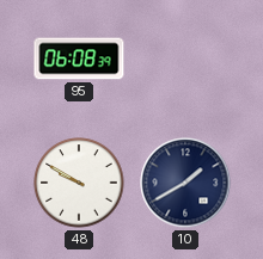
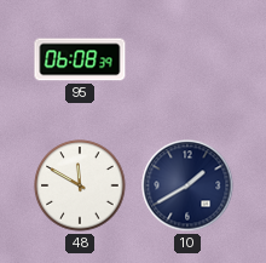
48: 9:50 -> 11:50 (80, 185)
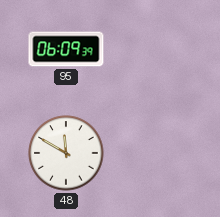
95: 06:08 -> 06:09 (66, 49)
10: 1:40 -> none (187, 185)
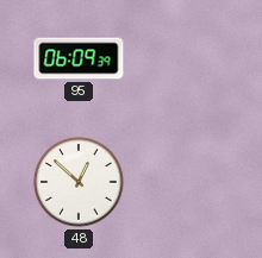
48: 11:50 -> 12:52 (79, 182)
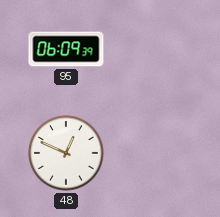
48: 12:52 -> 12:49 (66, 153)
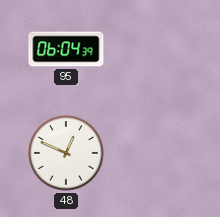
95: 06:09 -> 06:04 (66, 49)
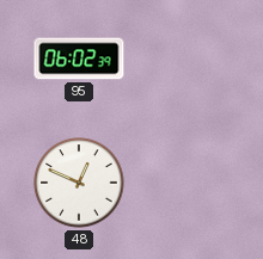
95: 06:04 -> 06:02 (79, 58)
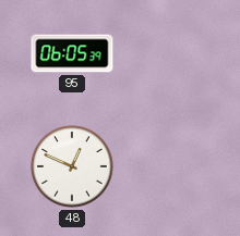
95: 06:02 -> 06:05 (72, 53)
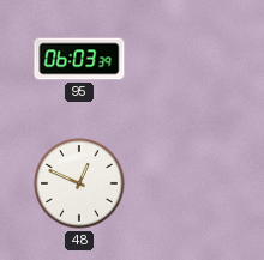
95: 06:05 -> 06:03 (79, 59)
